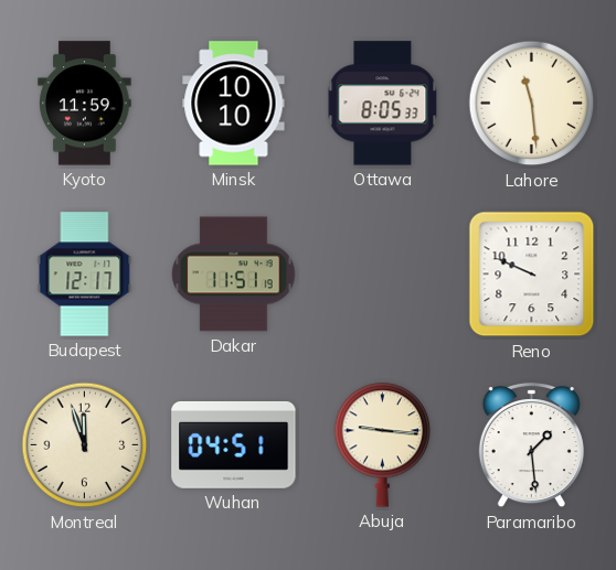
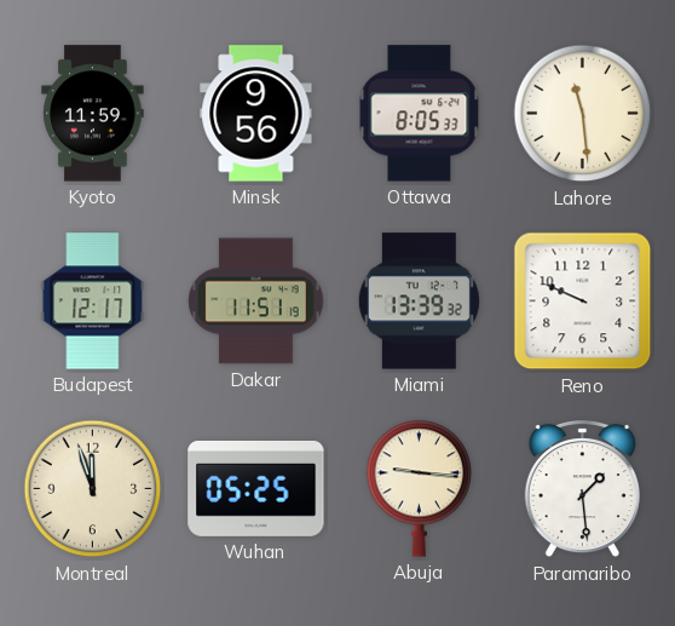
Minsk: 10:10 -> 9:56 (256, 114)
Miami: none -> 13:39 (419, 301)
Wuhan: 04:51 -> 05:25 (256, 488)
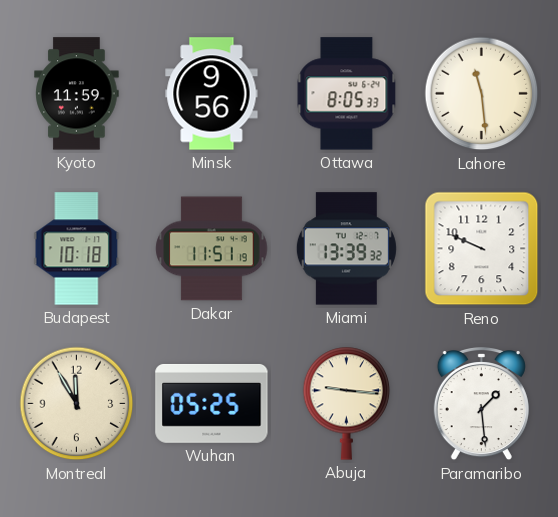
Budapest: 12:17 -> 10:18 (77, 249)
Montreal: 11:57 -> 11:55 (77, 404)
